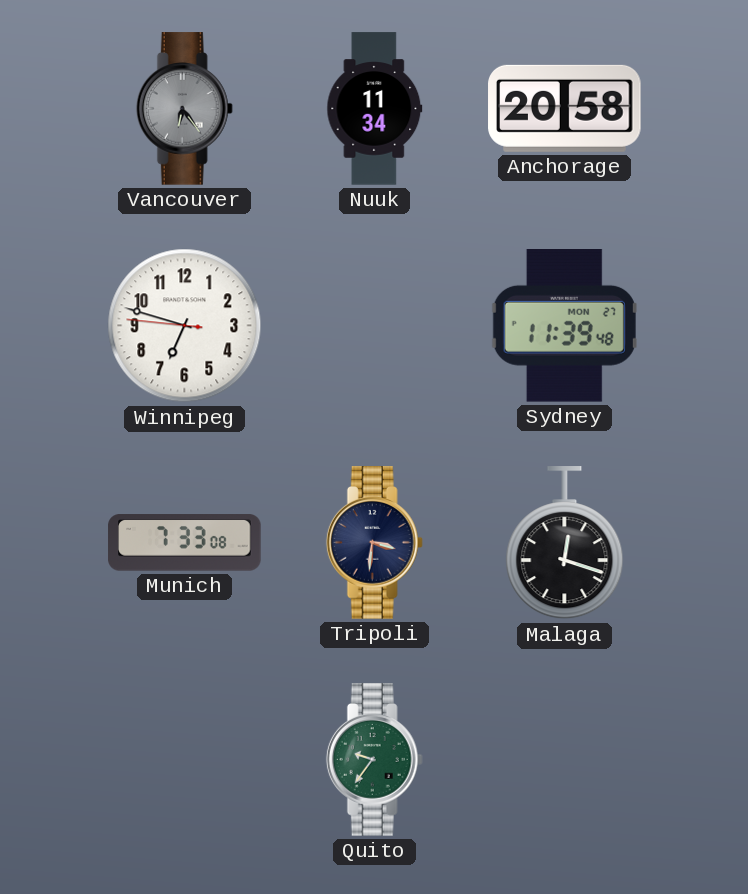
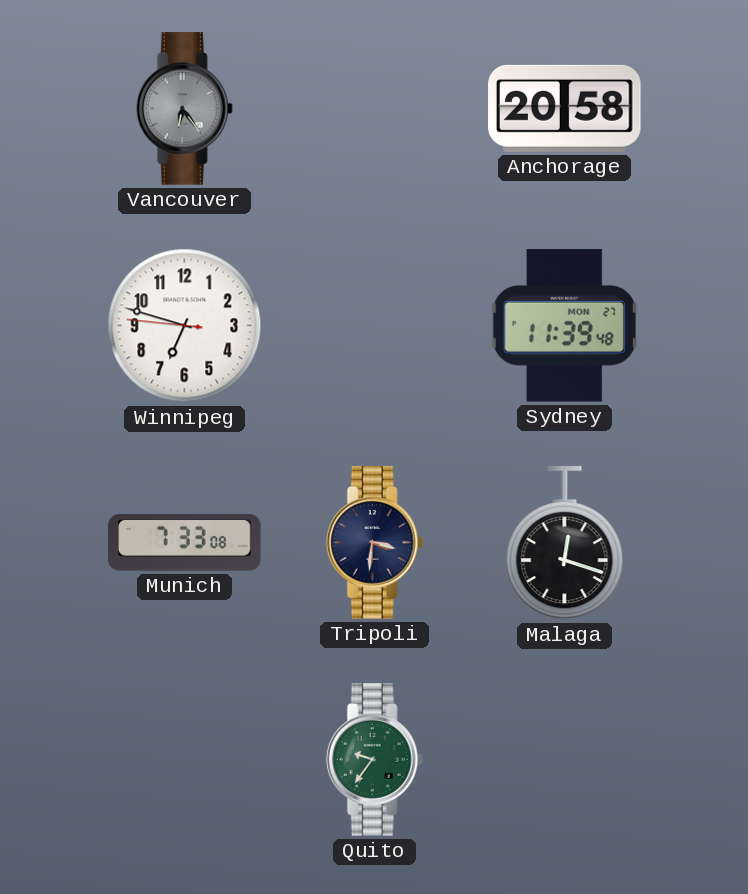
Nuuk: 11:34 -> none (375, 109)
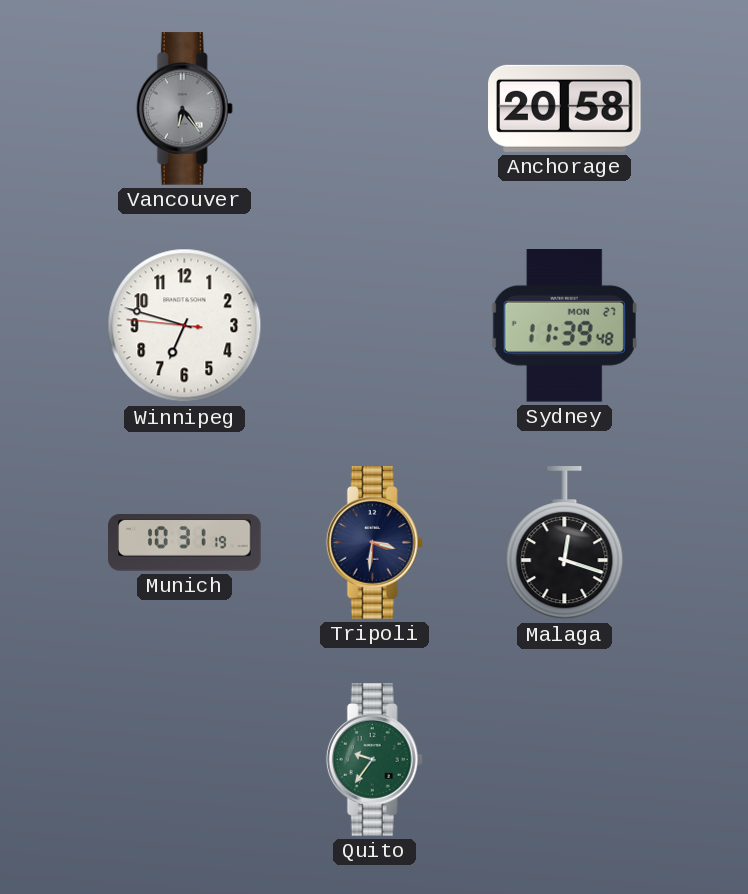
Munich: 7:33 -> 10:31 (185, 543)
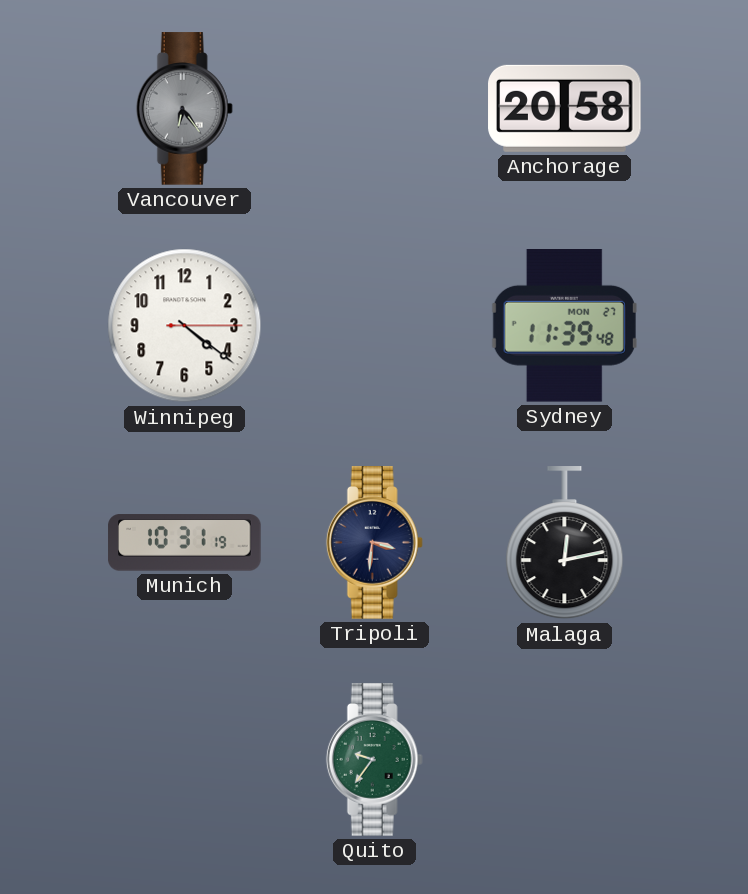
Winnipeg: 6:47 -> 4:21 (185, 326)
Malaga: 12:18 -> 12:13 (565, 543)
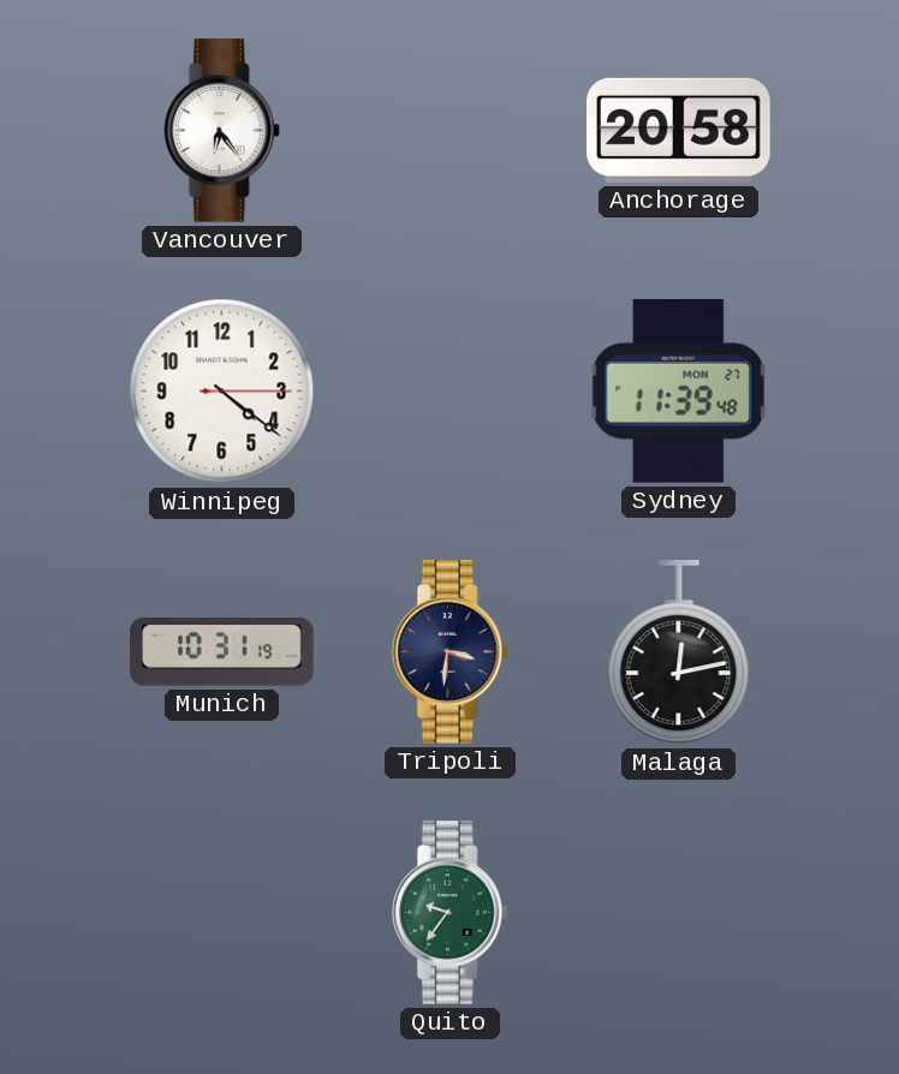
Vancouver dial: grey -> white (221, 131)
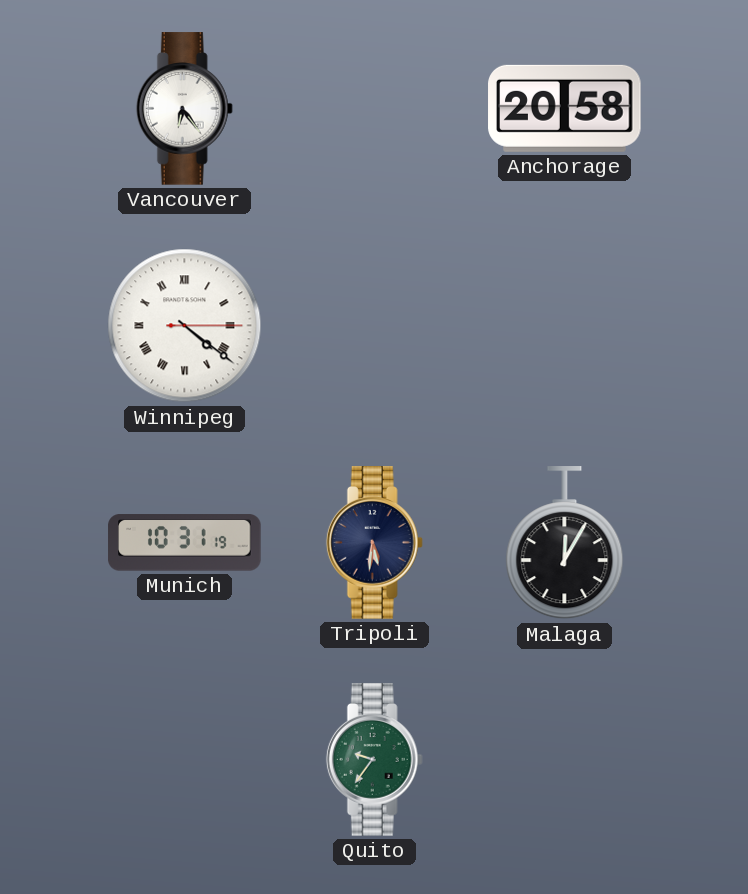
Winnipeg numerals: Arabic -> Roman (185, 326)
Sydney: 11:39 -> none (678, 392)
Tripoli: 3:31 -> 5:31 (374, 543)
Malaga: 12:13 -> 12:05 (565, 543)
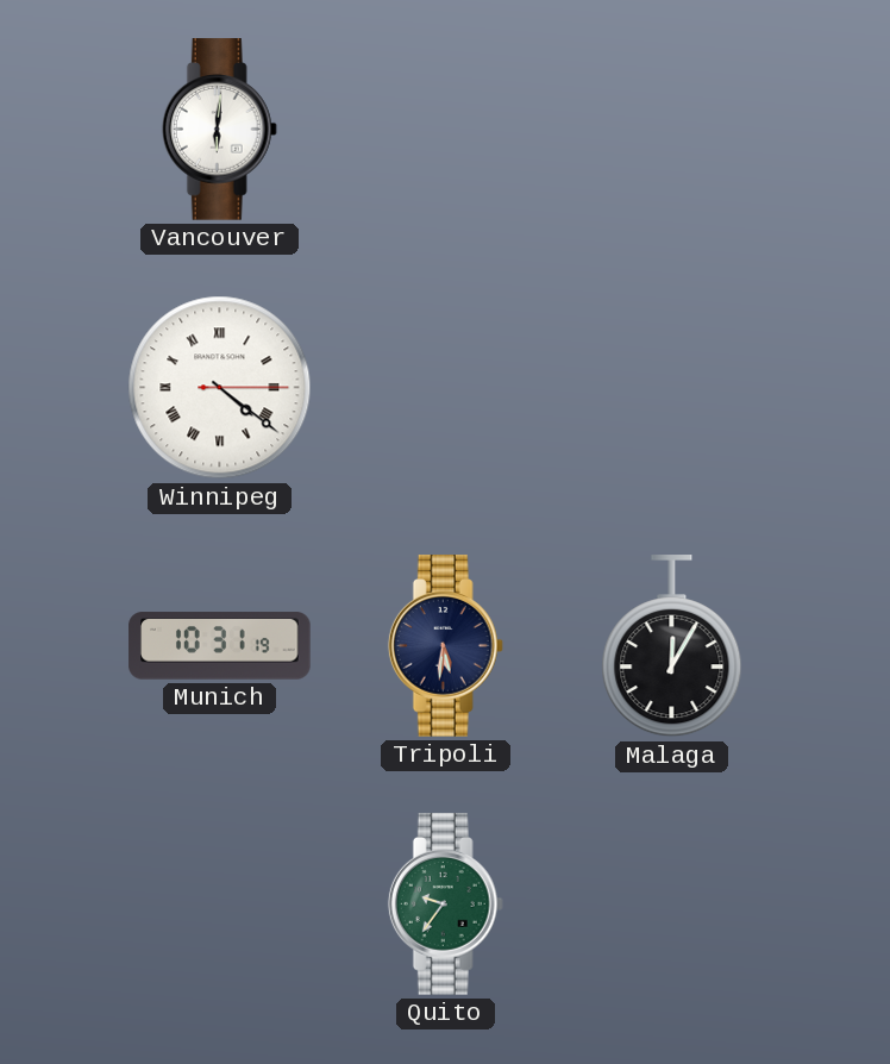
Vancouver: 6:24 -> 6:01 (219, 130)
Anchorage: 20:58 -> none (565, 108)
